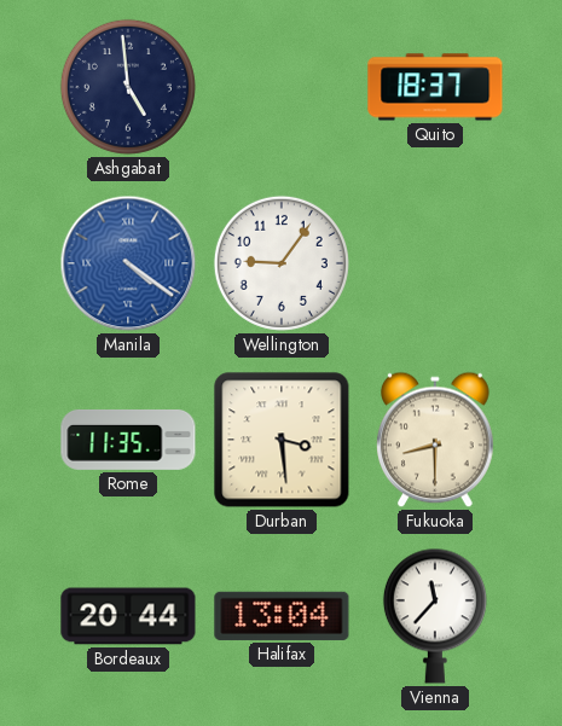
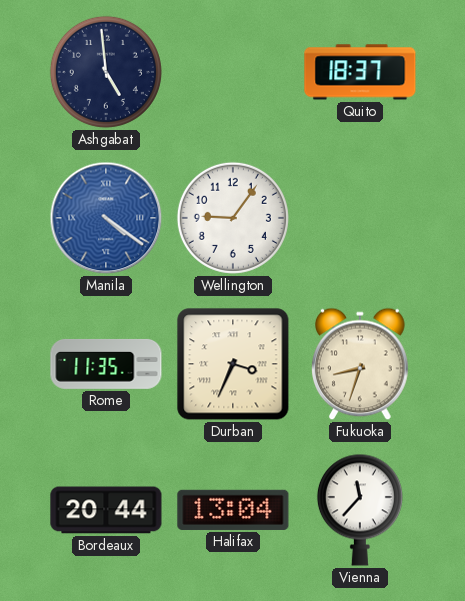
Durban: 3:29 -> 3:34 (233, 364)
Fukuoka: 8:30 -> 8:33 (361, 364)
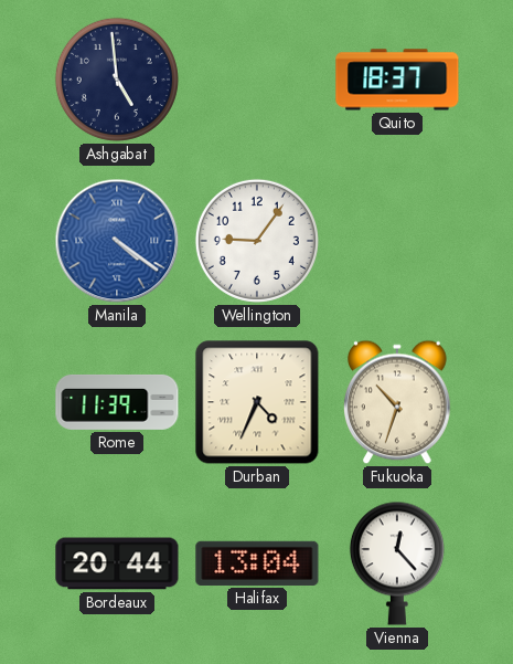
Rome: 11:35 -> 11:39 (117, 402)
Durban: 3:34 -> 4:34 (257, 402)
Fukuoka: 8:33 -> 10:33 (398, 402)
Vienna: 11:37 -> 12:23 (397, 563)
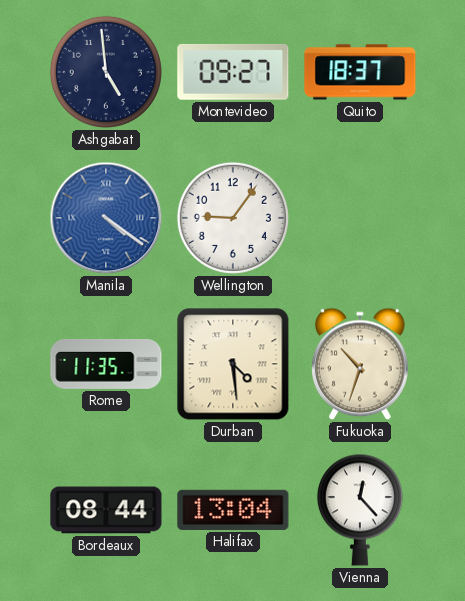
Montevideo: none -> 09:27 (233, 72)
Rome: 11:39 -> 11:35 (106, 364)
Durban: 4:34 -> 4:29 (233, 364)
Bordeaux: 20:44 -> 08:44 (106, 510)
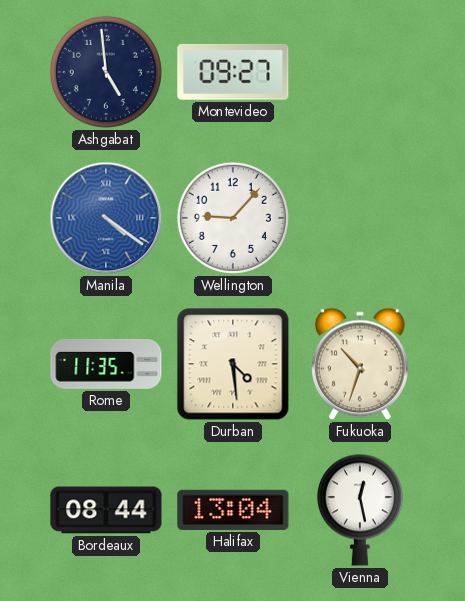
Quito: 18:37 -> none (360, 72)
Wellington: 9:06 -> 9:07 (233, 218)
Vienna: 12:23 -> 12:28 (360, 510)
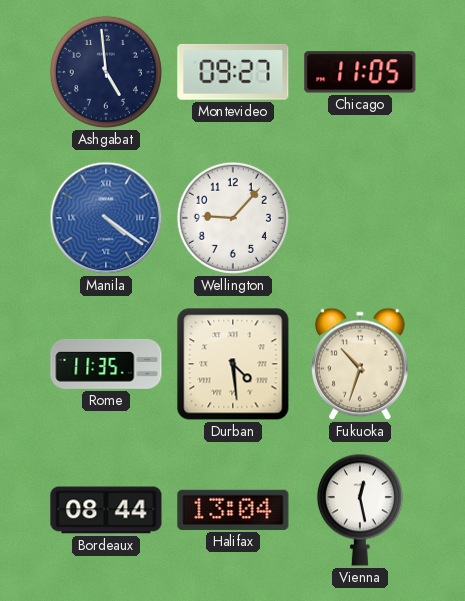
Chicago: none -> 11:05 (360, 72)
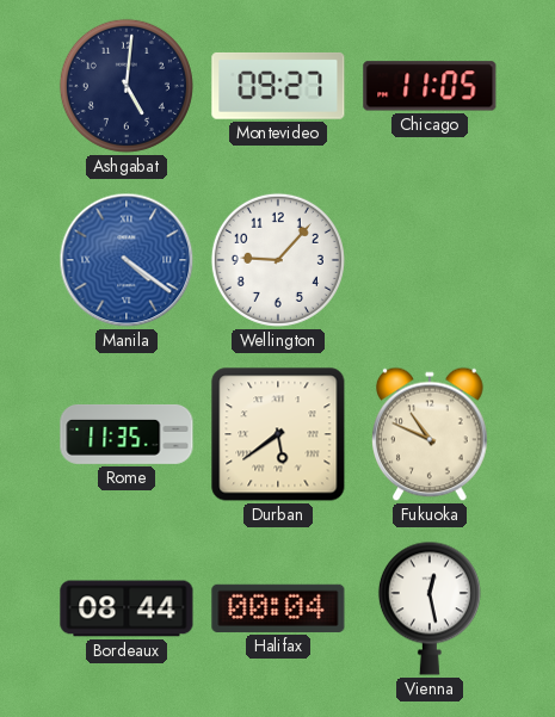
Ashgabat: 4:59 -> 5:01 (127, 86)
Durban: 4:29 -> 5:39 (278, 434)
Fukuoka: 10:33 -> 10:49 (431, 434)
Halifax: 13:04 -> 00:04 (278, 608)
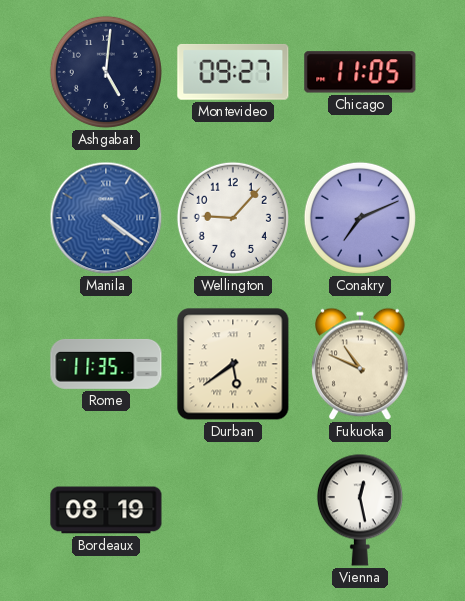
Conakry: none -> 7:11 (360, 218)
Bordeaux: 08:44 -> 08:19 (106, 510)
Halifax: 00:04 -> none (278, 608)
